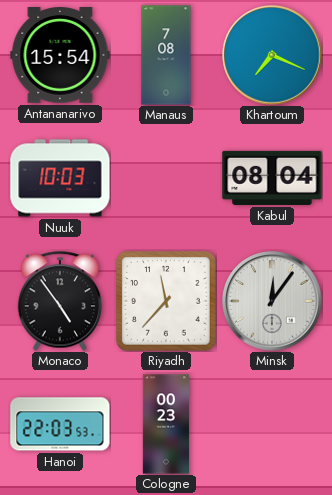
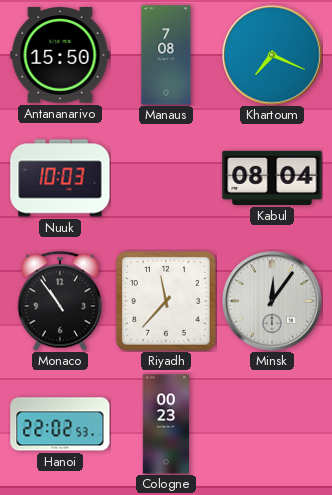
Antananarivo: 15:54 -> 15:50 (60, 55)
Monaco: 4:54 -> 10:54 (60, 301)
Hanoi: 22:03 -> 22:02 (60, 424)
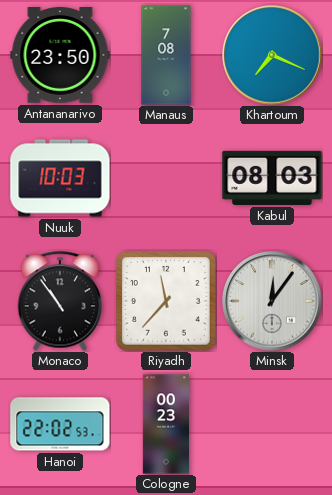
Antananarivo: 15:50 -> 23:50 (60, 55)
Kabul: 08:04 -> 08:03 (272, 178)
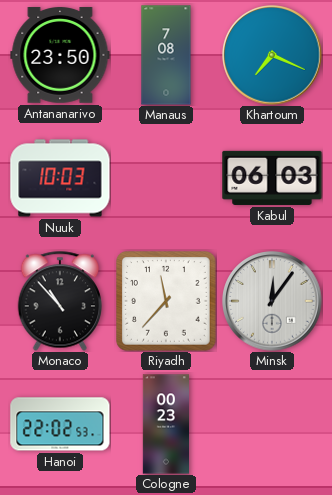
Kabul: 08:03 -> 06:03 (272, 178)
Monaco: 10:54 -> 10:53 (60, 301)
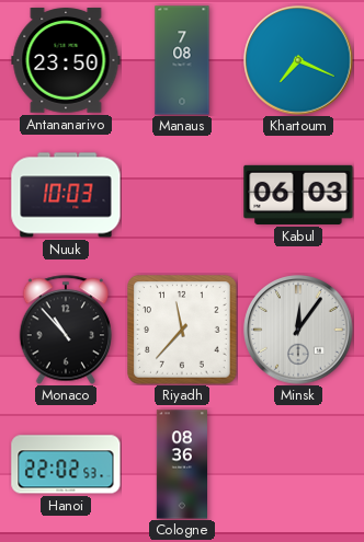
Cologne: 00:23 -> 08:36 (181, 464)
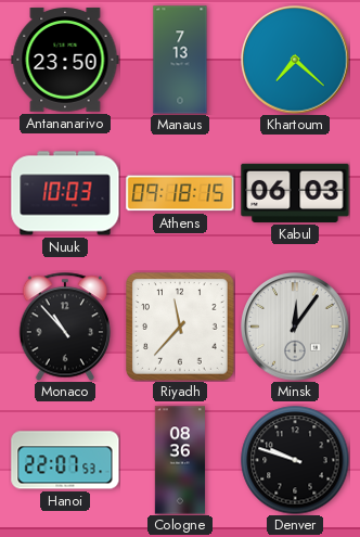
Manaus: 7:08 -> 7:13 (180, 60)
Khartoum: 7:19 -> 7:22 (295, 60)
Athens: none -> 09:18 (180, 193)
Hanoi: 22:02 -> 22:07 (65, 460)
Denver: none -> 9:48 (295, 460)
